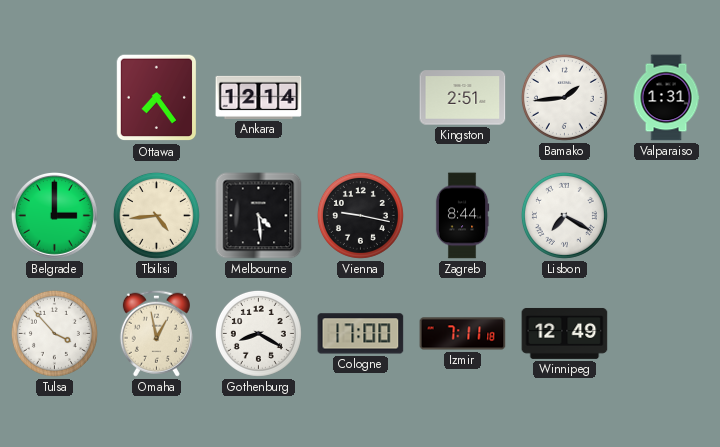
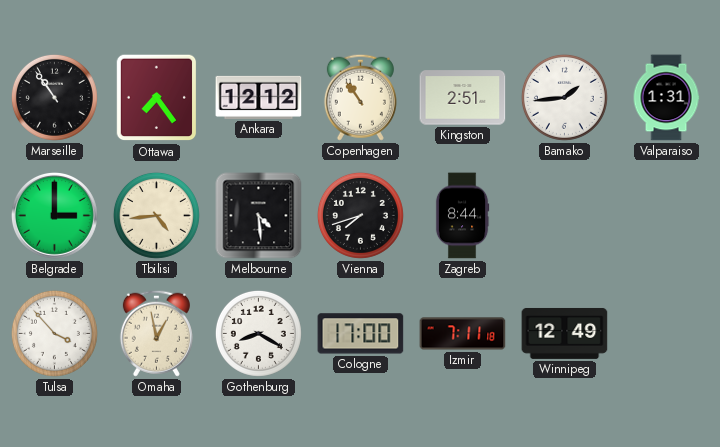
Marseille: none -> 10:54 (54, 97)
Ankara: 12:14 -> 12:12 (259, 97)
Copenhagen: none -> 10:54 (360, 97)
Vienna: 9:17 -> 7:42 (360, 215)
Lisbon: 7:20 -> none (564, 215)
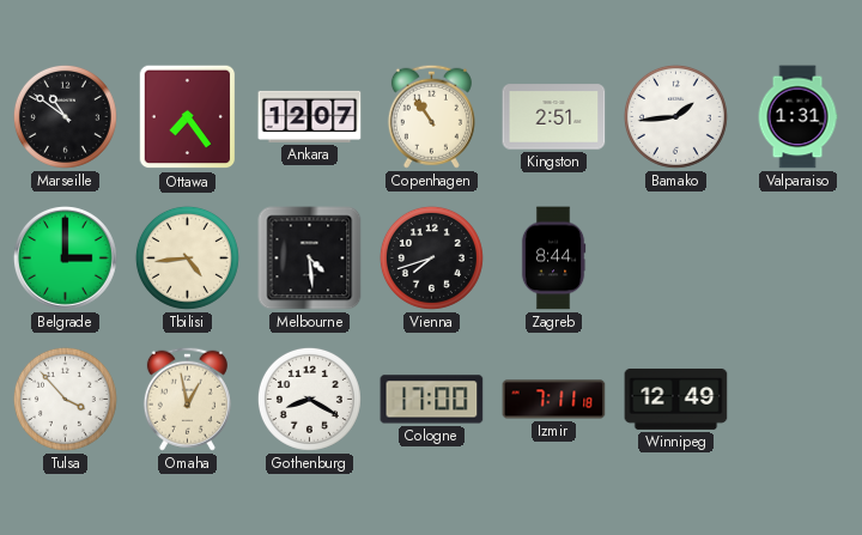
Marseille: 10:54 -> 10:51 (65, 116)
Ankara: 12:12 -> 12:07 (310, 116)
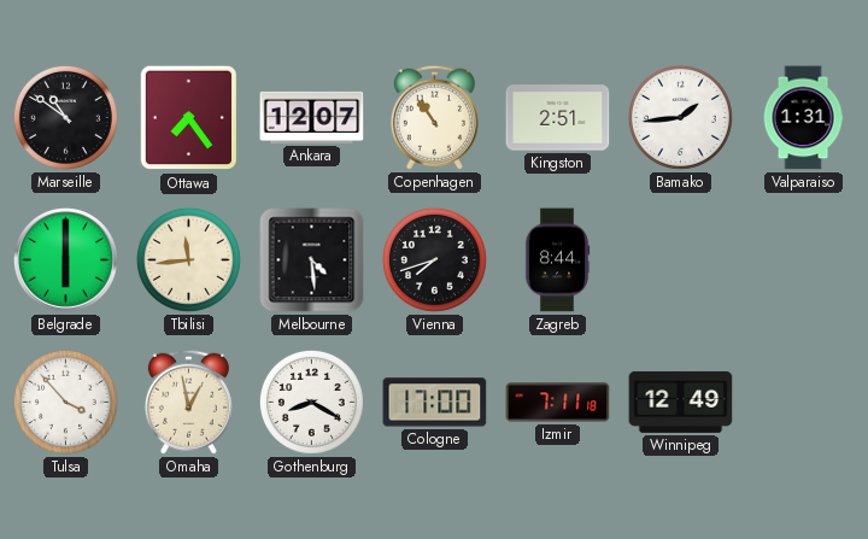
Belgrade: 3:00 -> 6:00 (65, 259)
Tbilisi: 4:44 -> 11:44 (188, 259)
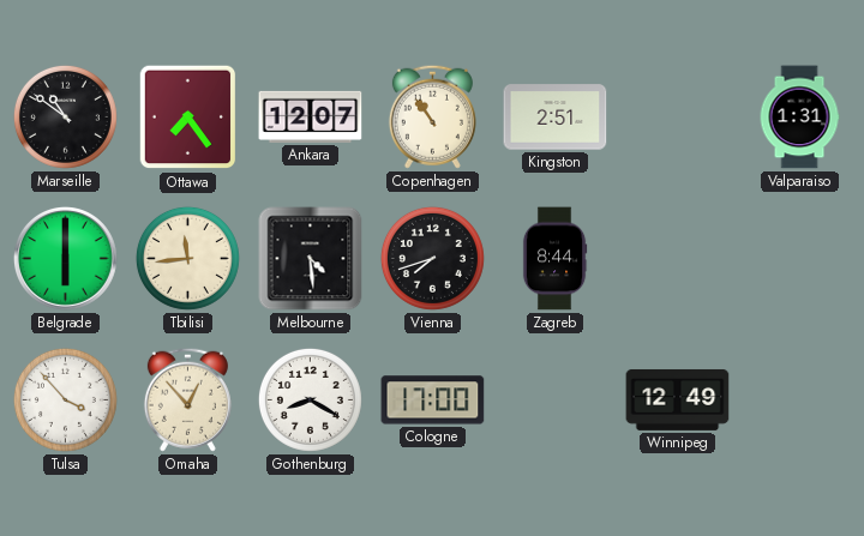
Bamako: 1:44 -> none (680, 117)
Omaha: 12:58 -> 12:53 (187, 399)
Izmir: 7:11 -> none (558, 403)
